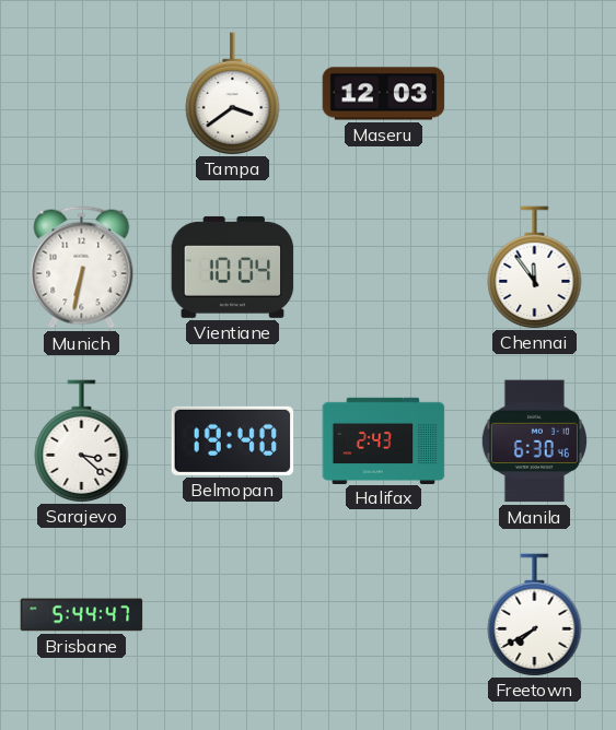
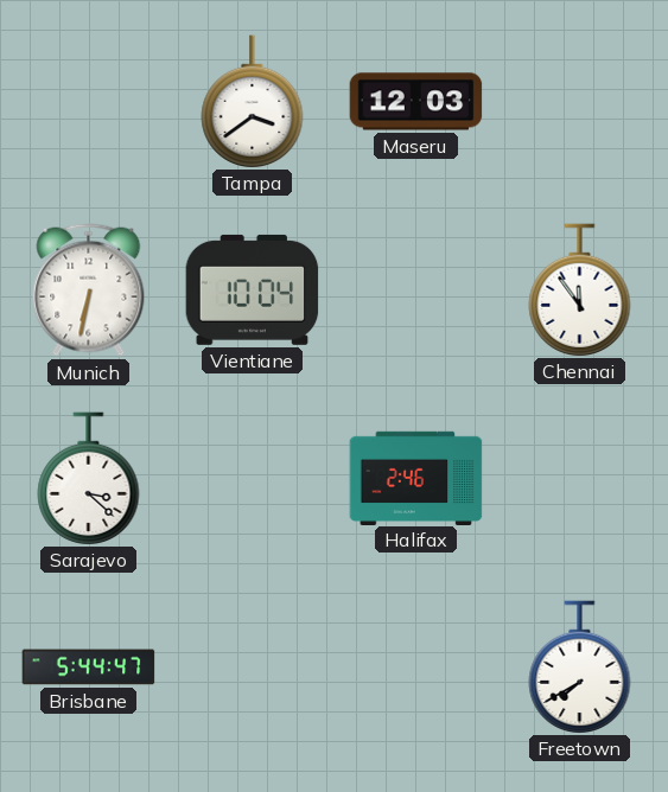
Belmopan: 19:40 -> none (233, 440)
Halifax: 2:43 -> 2:46 (416, 478)
Manila: 6:30 -> none (534, 441)
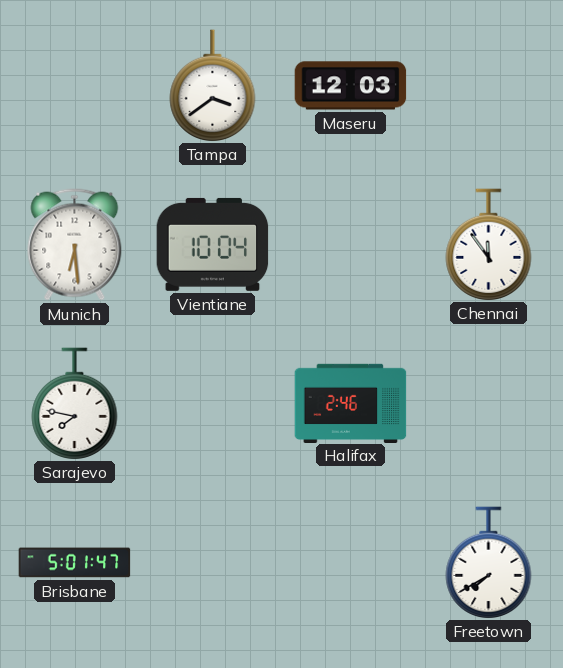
Munich: 6:32 -> 6:29 (75, 245)
Sarajevo: 3:22 -> 7:47 (75, 403)
Brisbane: 5:44 -> 5:01 (75, 563)
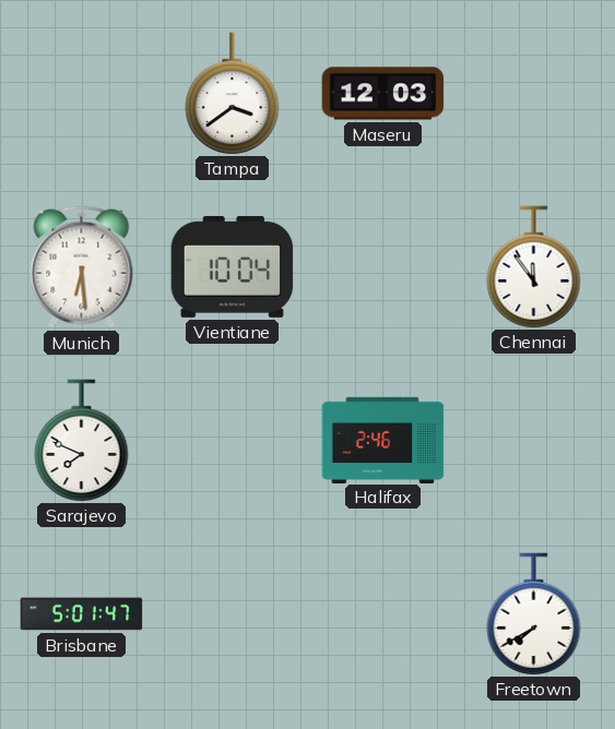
Sarajevo: 7:47 -> 7:49 (82, 440)
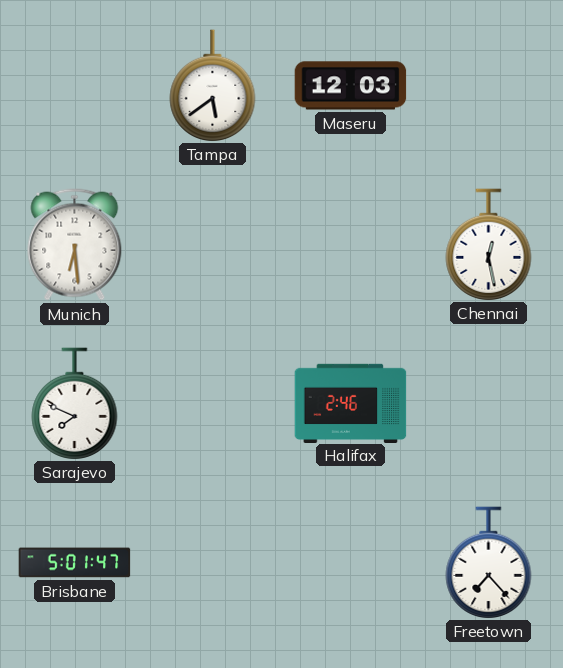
Tampa: 3:39 -> 5:39 (213, 85)
Vientiane: 10:04 -> none (233, 266)
Chennai: 11:54 -> 12:28 (489, 244)
Freetown: 7:40 -> 7:23 (489, 562)
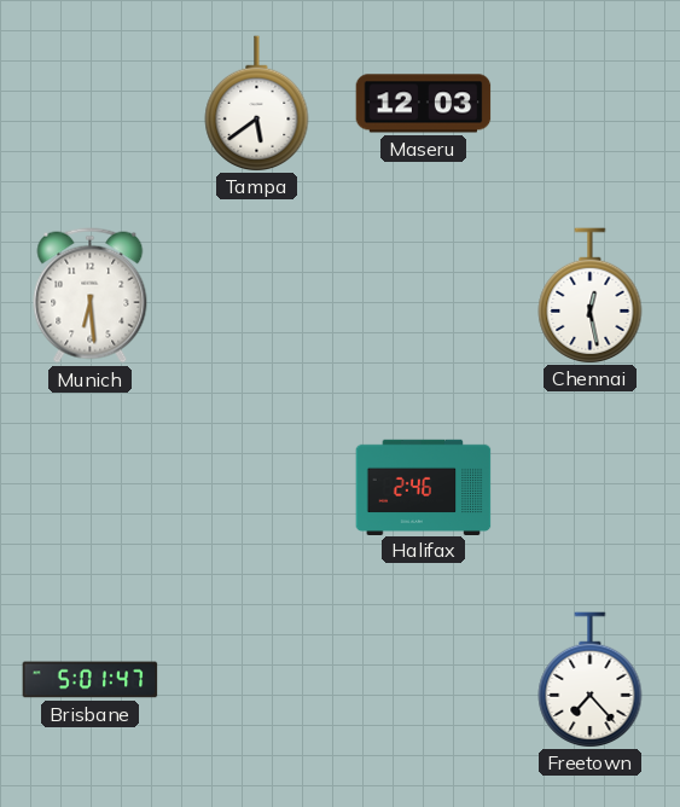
Sarajevo: 7:49 -> none (75, 403)
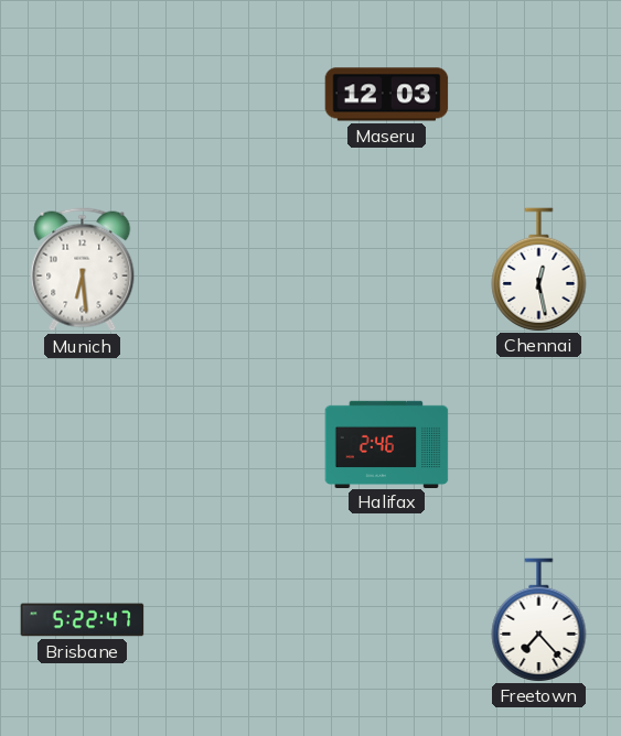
Tampa: 5:39 -> none (257, 103)
Brisbane: 5:01 -> 5:22 (83, 620)
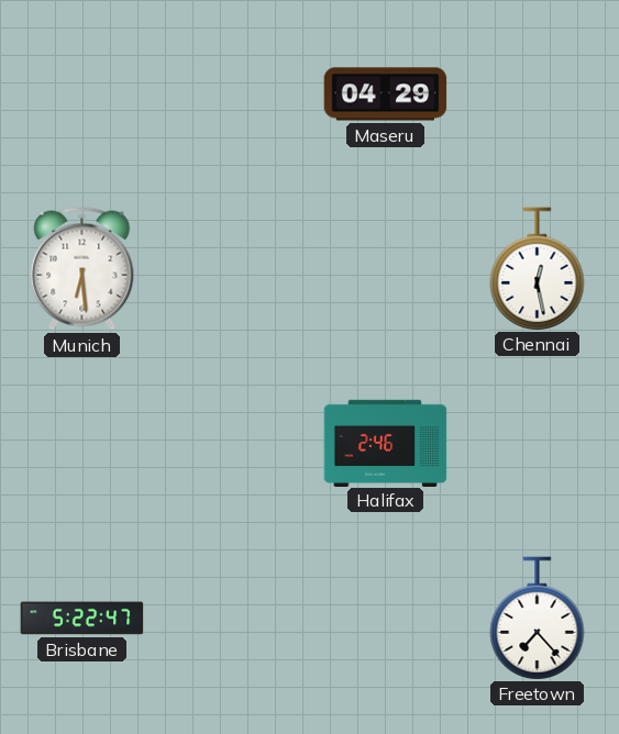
Maseru: 12:03 -> 04:29 (386, 94)
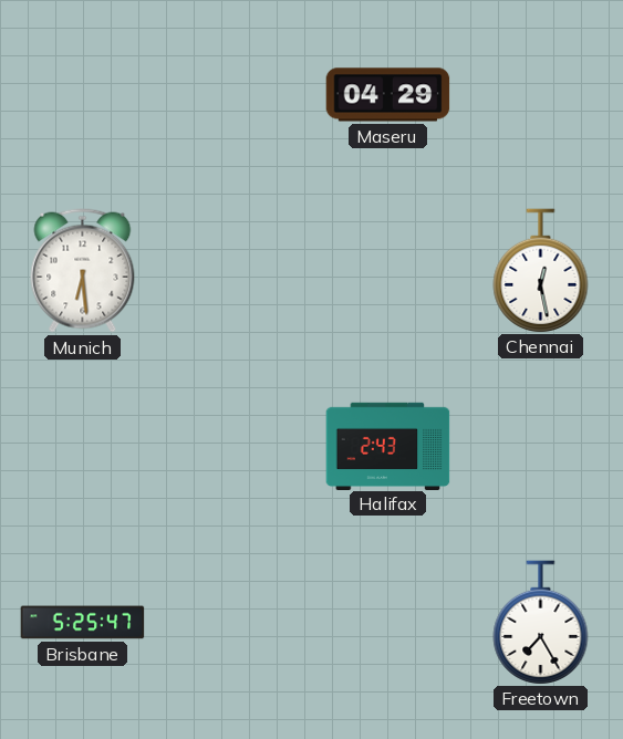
Halifax: 2:46 -> 2:43 (388, 446)
Brisbane: 5:22 -> 5:25 (83, 623)
Freetown: 7:23 -> 7:25 (541, 622)
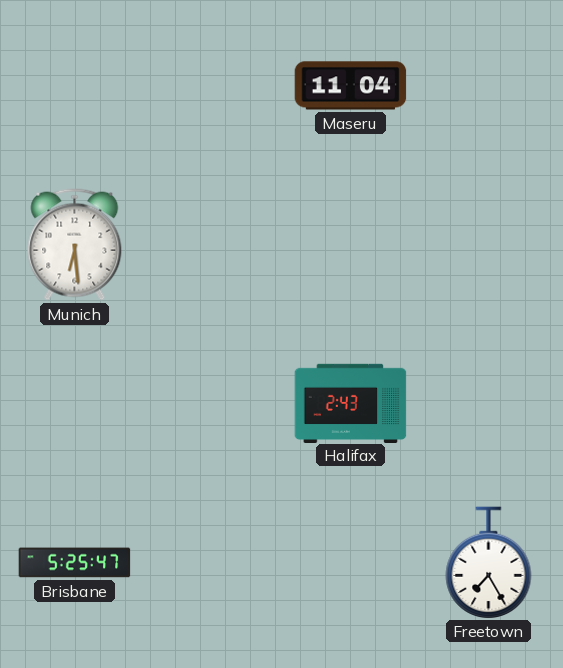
Maseru: 04:29 -> 11:04 (351, 86)
Chennai: 12:28 -> none (541, 270)
